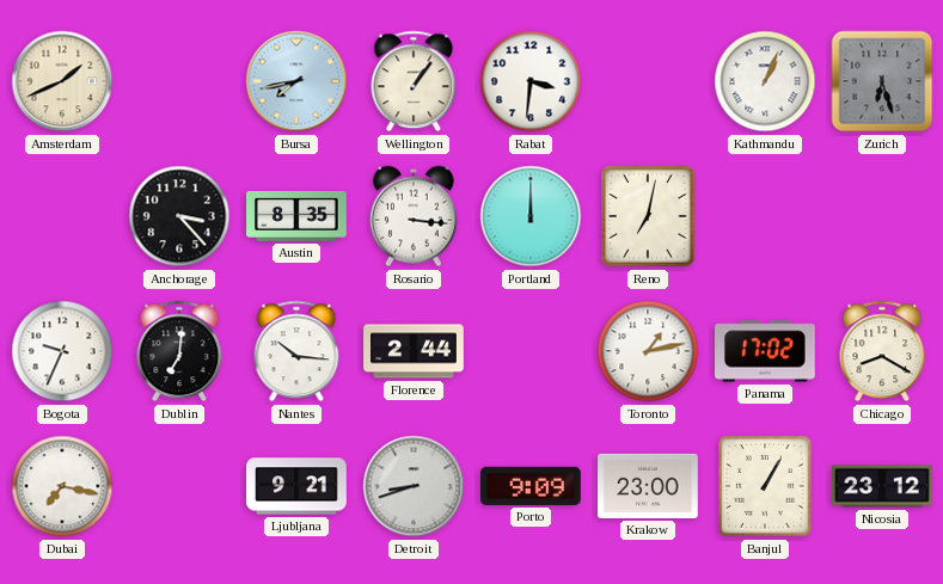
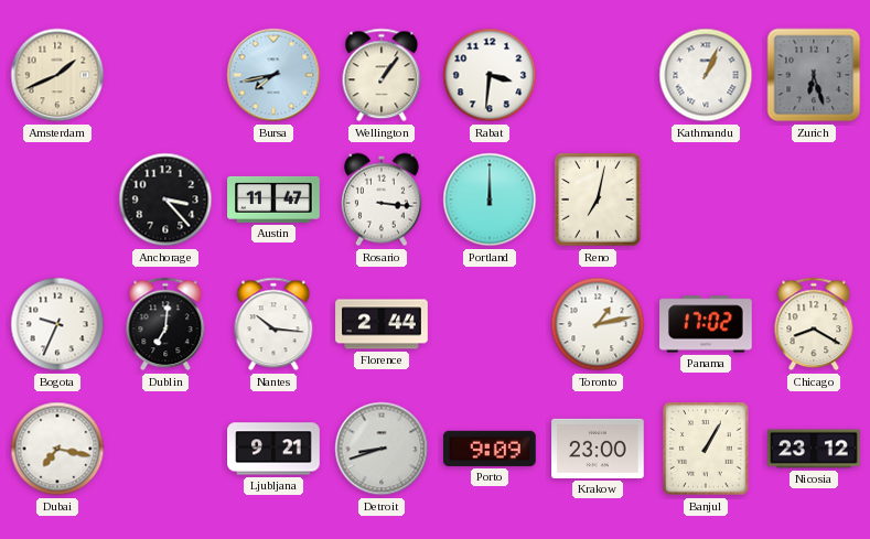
Austin: 8:35 -> 11:47 (273, 200)
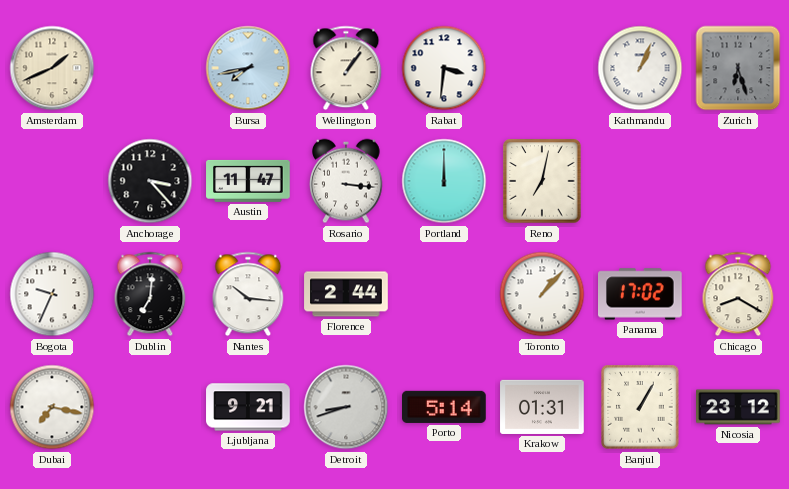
Toronto: 1:13 -> 1:07 (542, 294)
Porto: 9:09 -> 5:14 (444, 407)
Krakow: 23:00 -> 01:31 (542, 407)
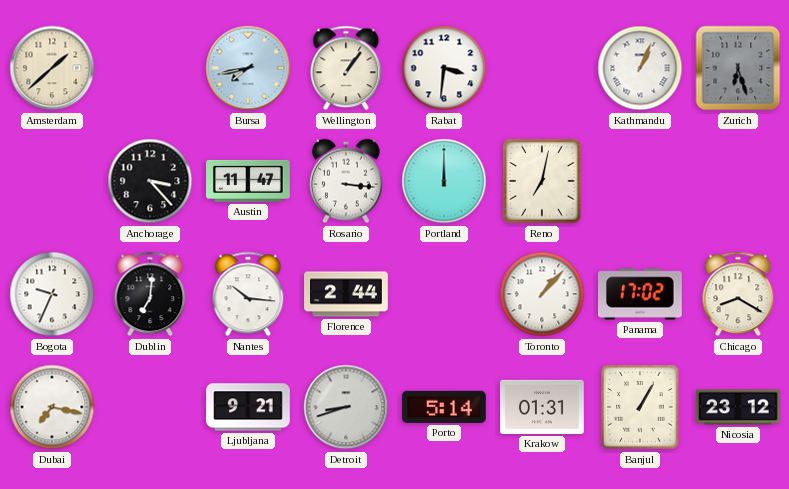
Amsterdam: 1:41 -> 1:38 (52, 68)
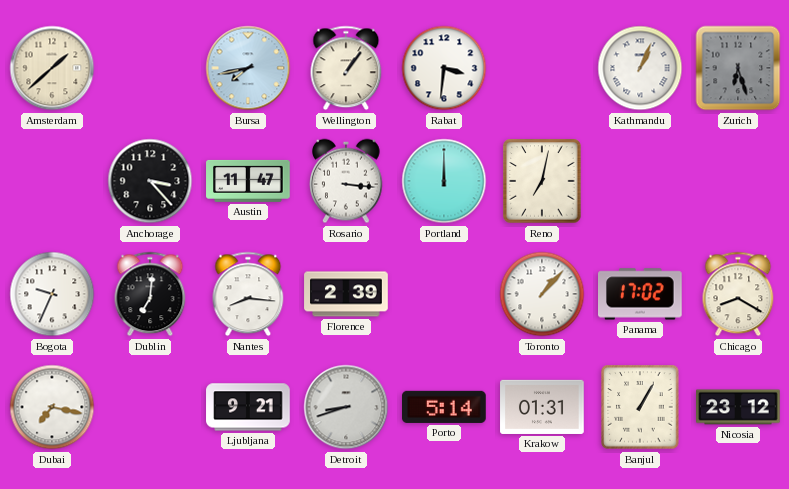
Nantes: 10:16 -> 8:16 (248, 294)
Florence: 2:44 -> 2:39 (346, 294)
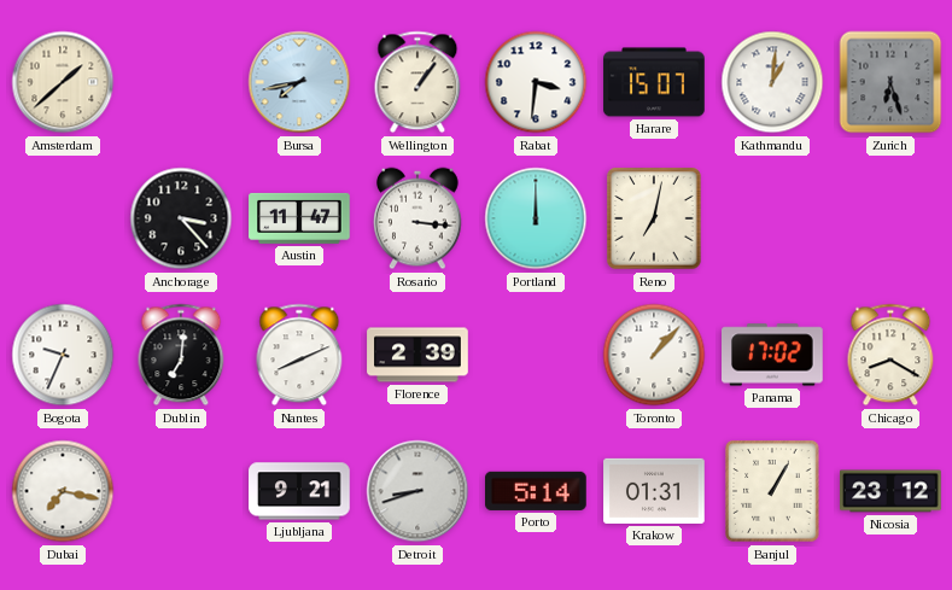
Harare: none -> 15:07 (654, 82)
Kathmandu: 1:04 -> 1:01 (772, 82)
Nantes: 8:16 -> 8:11 (299, 355)
